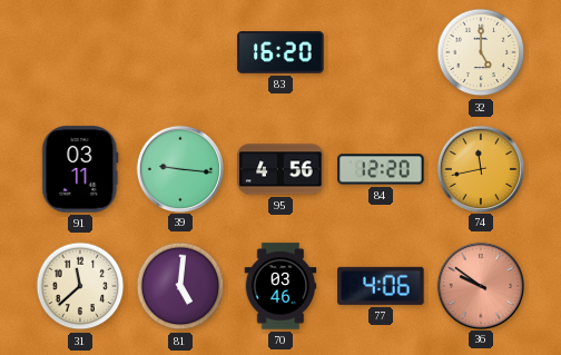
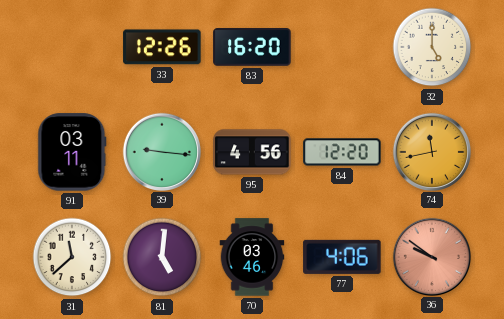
33: none -> 12:26 (162, 47)
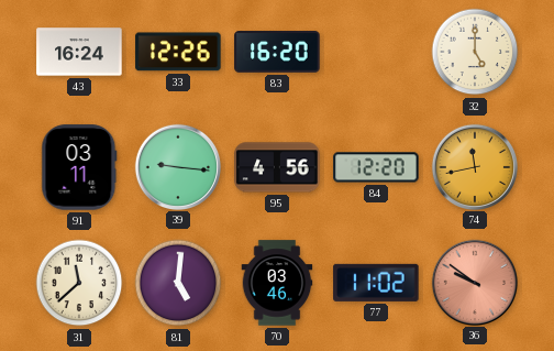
43: none -> 16:24 (79, 52)
77: 4:06 -> 11:02 (376, 283)
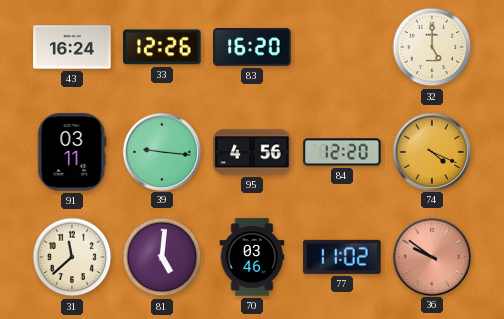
74: 11:43 -> 4:19 (431, 151)
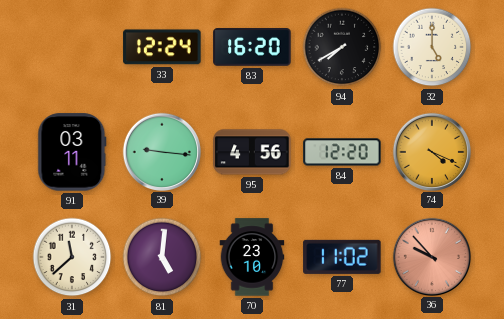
43: 16:24 -> none (72, 47)
33: 12:26 -> 12:24 (162, 47)
94: none -> 7:40 (342, 47)
70: 03:46 -> 23:10 (252, 257)
36: 9:51 -> 9:53 (431, 256)
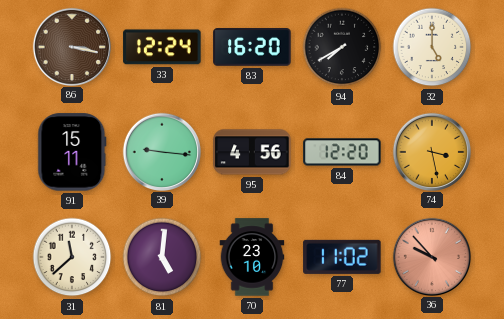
86: none -> 3:17 (71, 46)
91: 03:11 -> 15:11 (72, 152)
74: 4:19 -> 3:28 (431, 151)
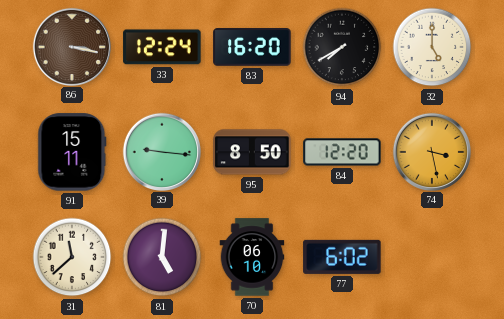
95: 4:56 -> 8:50 (252, 152)
70: 23:10 -> 06:10 (252, 257)
77: 11:02 -> 6:02 (342, 257)
36: 9:53 -> none (431, 256)
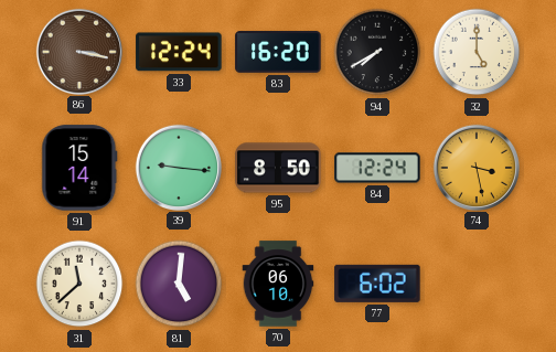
91: 15:11 -> 15:14 (79, 168)
84: 12:20 -> 12:24 (377, 168)
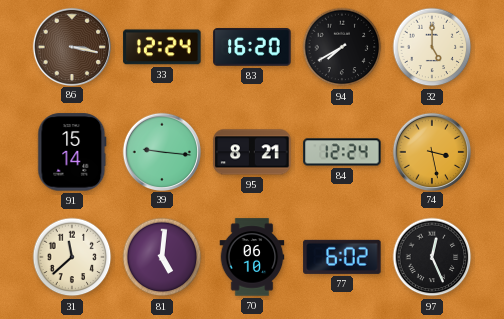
95: 8:50 -> 8:21 (252, 152)
97: none -> 12:26 (432, 257)
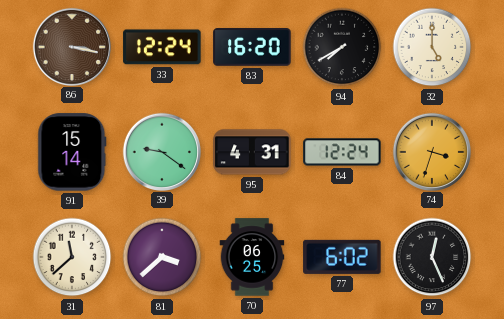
39: 9:16 -> 9:21 (161, 151)
95: 8:21 -> 4:31 (252, 152)
74: 3:28 -> 3:33 (431, 151)
81: 5:01 -> 3:38 (162, 257)
70: 06:10 -> 06:25 (252, 257)
